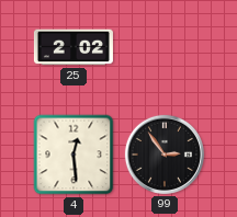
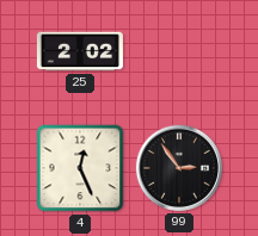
4: 12:29 -> 12:26 (80, 168)
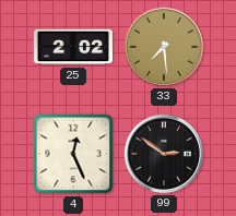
33: none -> 7:29 (164, 47)
99: 2:54 -> 2:51 (164, 154)
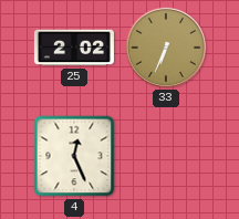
33: 7:29 -> 6:34 (166, 48)
99: 2:51 -> none (164, 154)
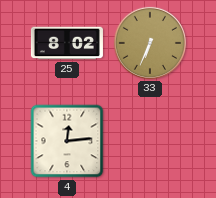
25: 2:02 -> 8:02 (67, 43)
4: 12:26 -> 12:14 (67, 141)
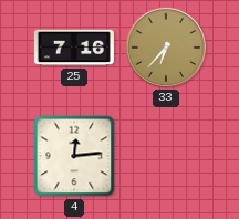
25: 8:02 -> 7:16 (74, 48)
33: 6:34 -> 6:37 (166, 48)
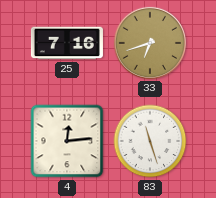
33: 6:37 -> 6:42 (150, 43)
83: none -> 11:27 (150, 141)
